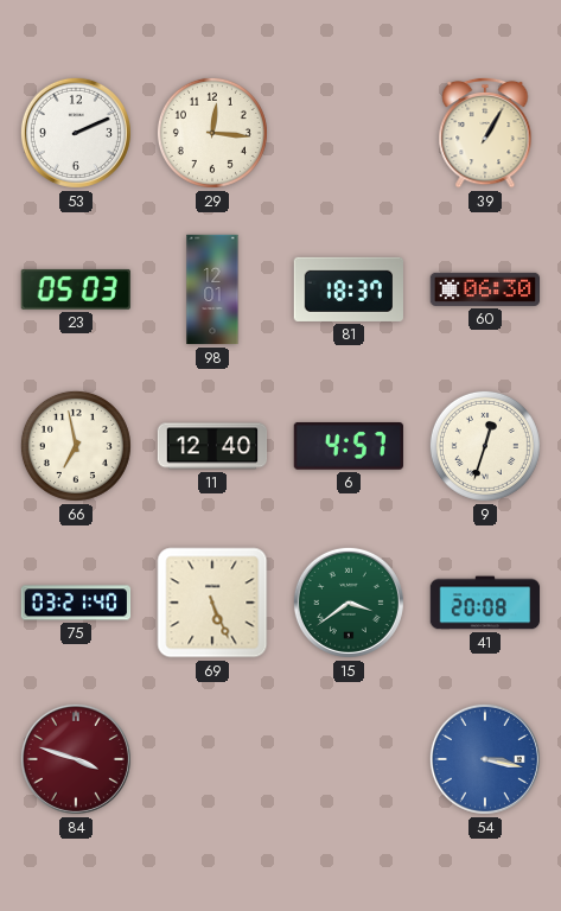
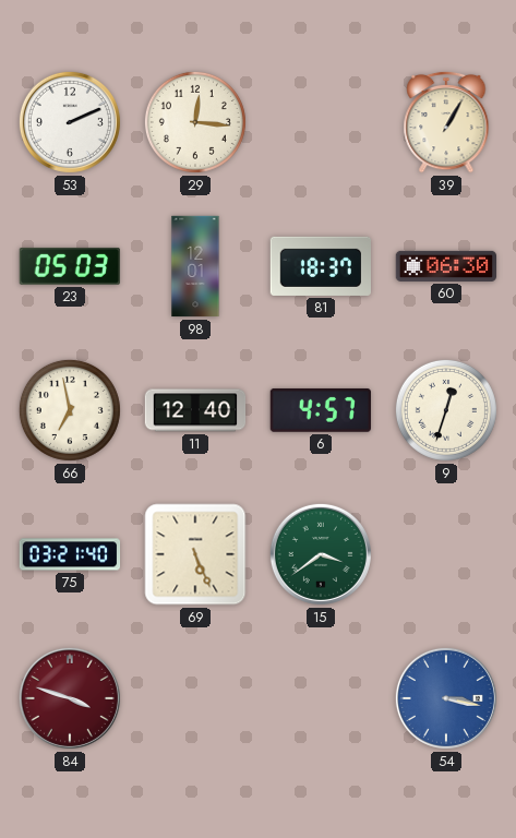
41: 20:08 -> none (485, 603)
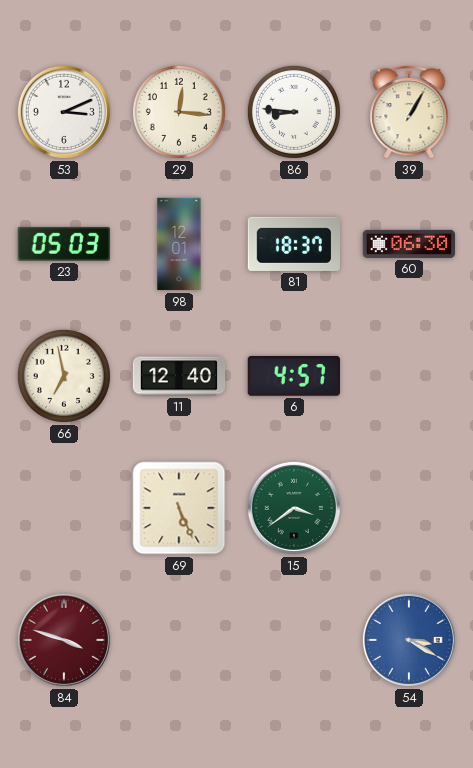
53: 2:11 -> 3:11 (64, 112)
86: none -> 8:46 (294, 112)
9: 12:33 -> none (446, 410)
75: 03:21 -> none (70, 554)
54: 3:17 -> 3:20 (409, 640)
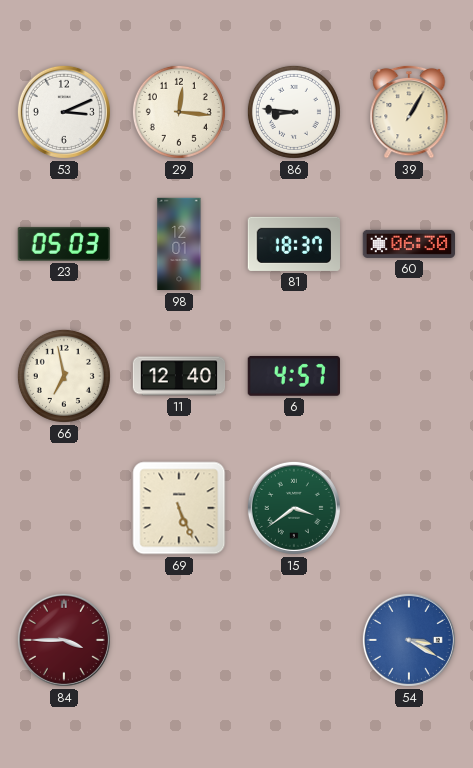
84: 3:48 -> 3:45 (64, 640)
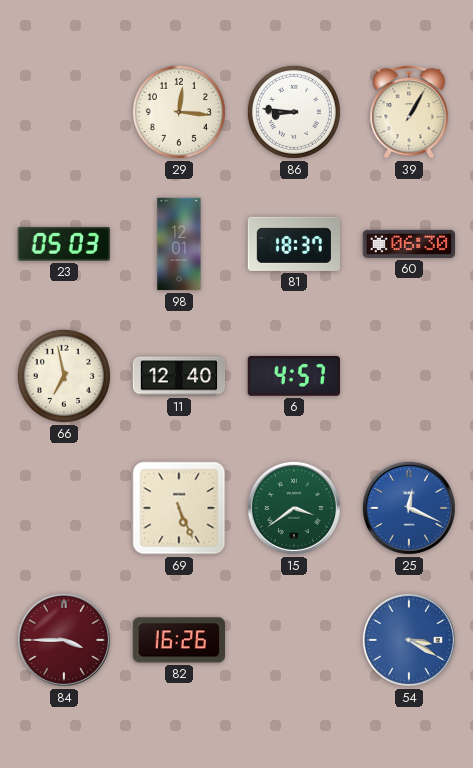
53: 3:11 -> none (64, 112)
25: none -> 12:19 (409, 508)
82: none -> 16:26 (178, 640)
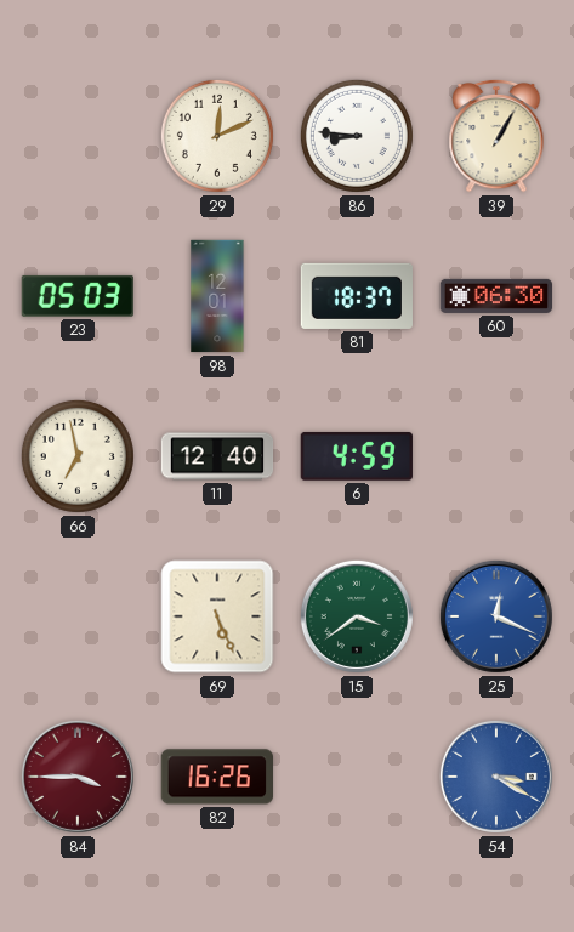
29: 12:16 -> 12:11 (217, 136)
6: 4:57 -> 4:59 (357, 456)
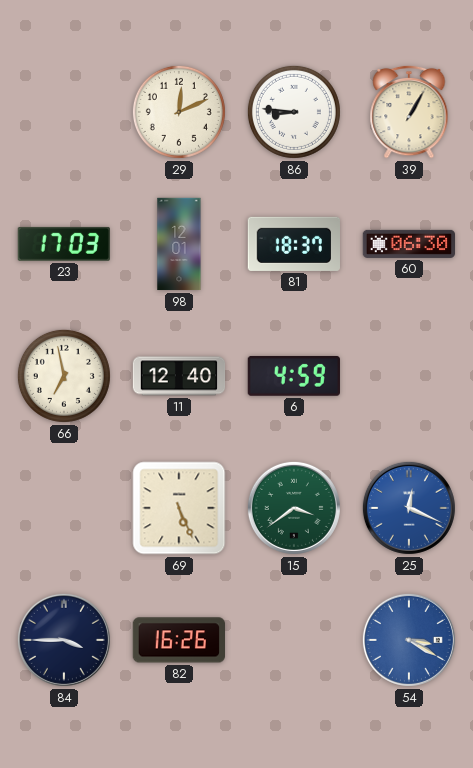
23: 05:03 -> 17:03 (64, 244)
84 dial: burgundy -> navy (64, 640)
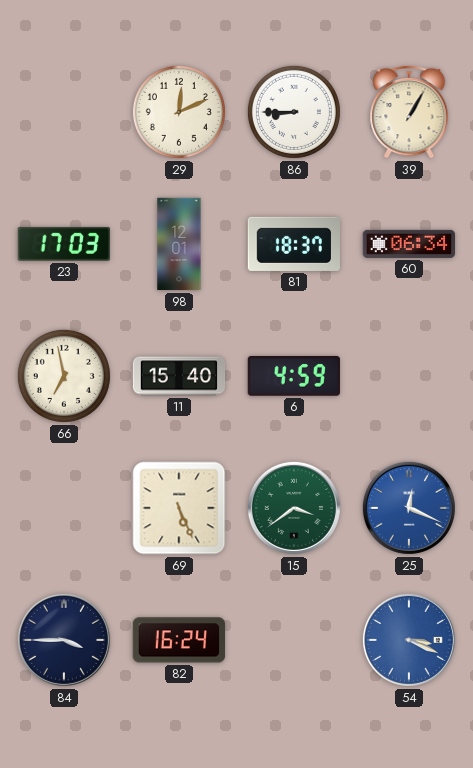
86: 8:46 -> 8:45 (294, 112)
60: 06:30 -> 06:34 (409, 244)
11: 12:40 -> 15:40 (179, 376)
82: 16:26 -> 16:24 (178, 640)
54: 3:20 -> 3:19 (409, 640)
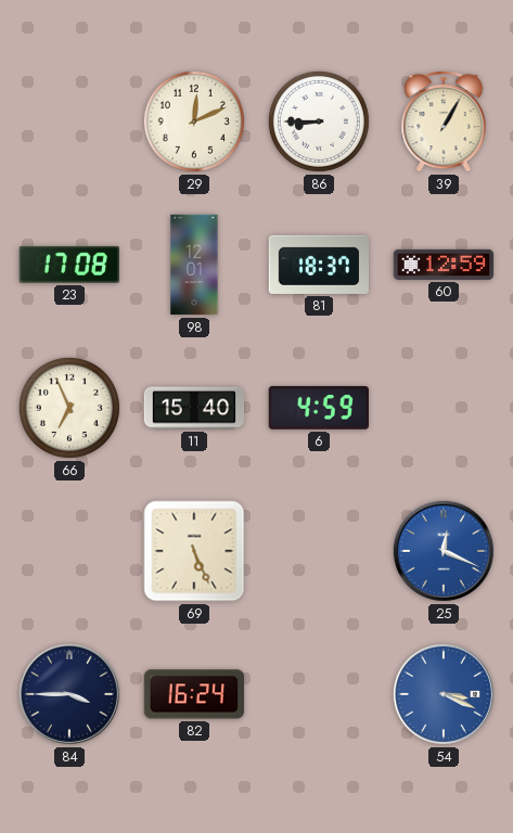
23: 17:03 -> 17:08 (69, 265)
60: 06:34 -> 12:59 (444, 265)
66: 6:58 -> 6:56 (69, 408)
15: 3:39 -> none (294, 508)
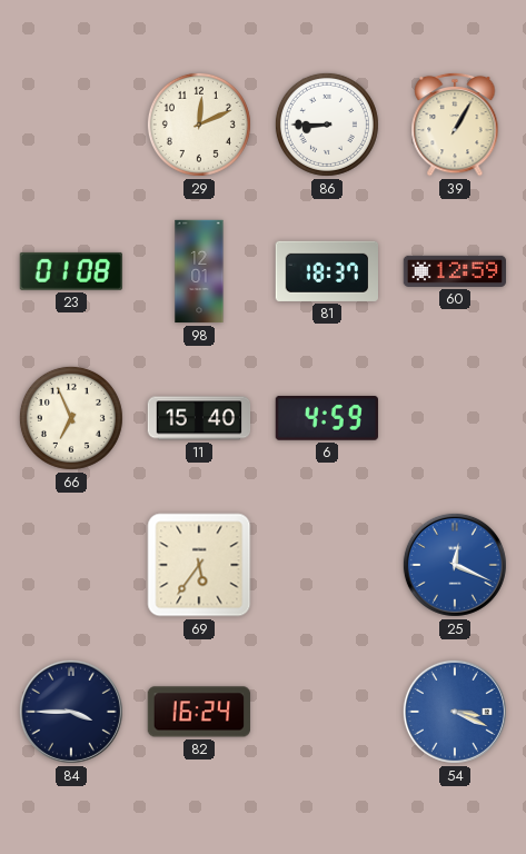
23: 17:08 -> 01:08 (71, 271)
69: 5:26 -> 5:36 (199, 565)
